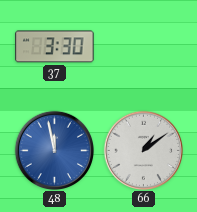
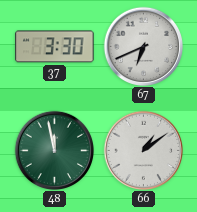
67: none -> 6:41 (143, 46)
48 dial: blue -> green (54, 150)
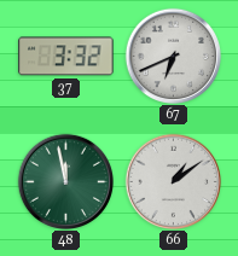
37: 3:30 -> 3:32 (66, 57)
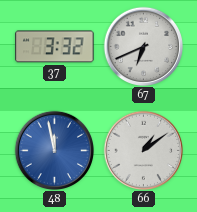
48 dial: green -> blue (54, 150)
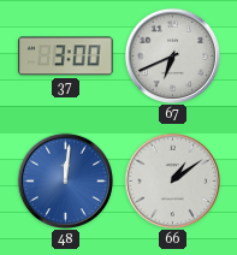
37: 3:32 -> 3:00 (66, 57)
48: 11:58 -> 12:01 (65, 180)
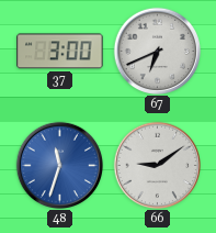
48: 12:01 -> 11:33 (59, 165)
66: 1:09 -> 9:09 (157, 165)
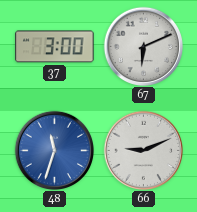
67: 6:41 -> 6:11 (143, 46)
66: 9:09 -> 9:11 (143, 150)
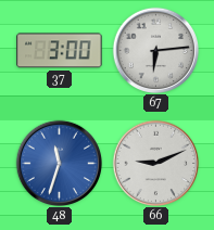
67: 6:11 -> 6:14 (155, 50)
